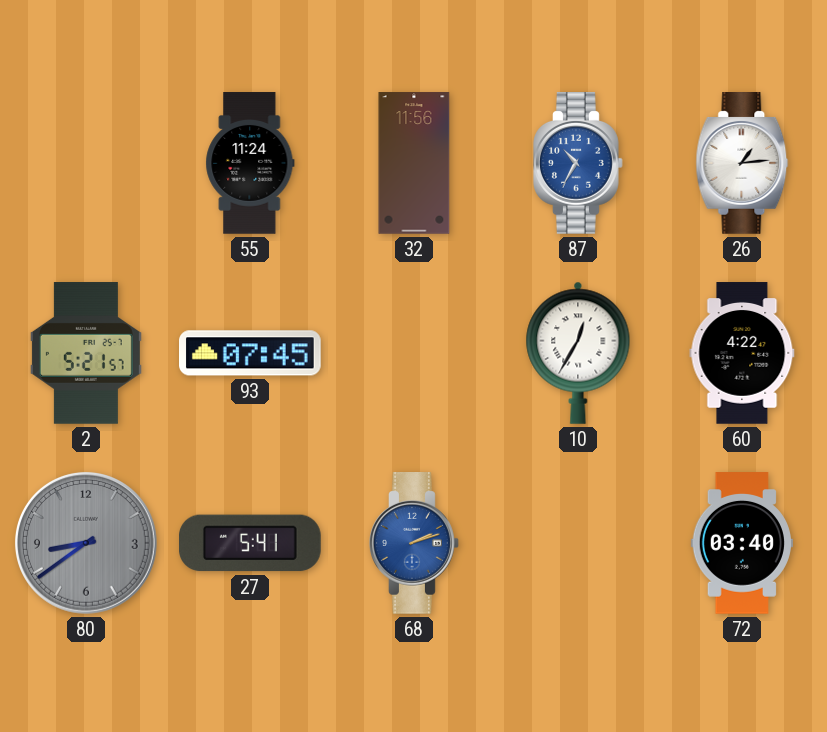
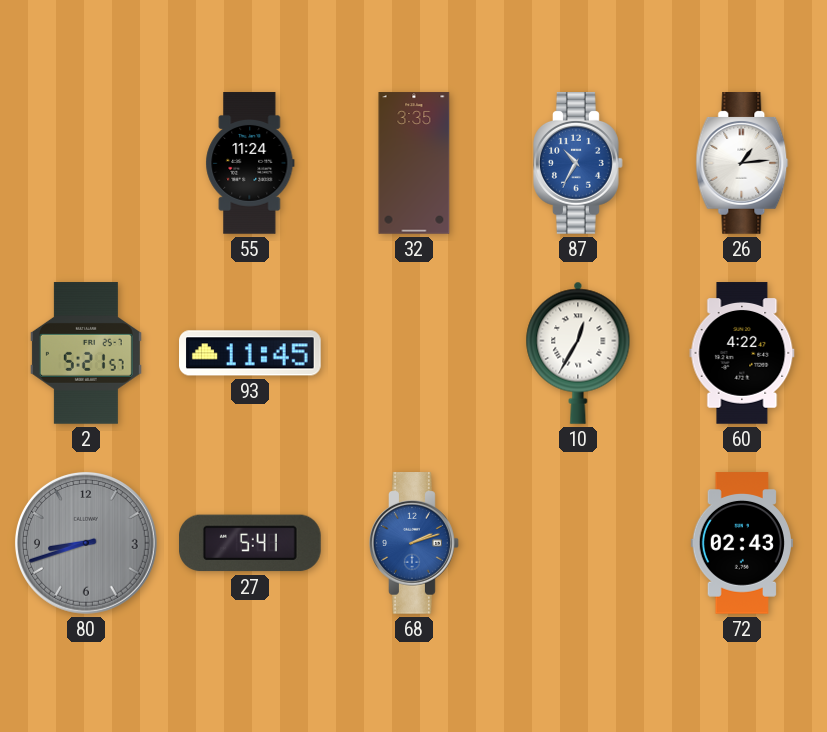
32: 11:56 -> 3:35 (414, 163)
93: 07:45 -> 11:45 (251, 353)
80: 8:39 -> 8:42 (86, 543)
72: 03:40 -> 02:43 (741, 543)
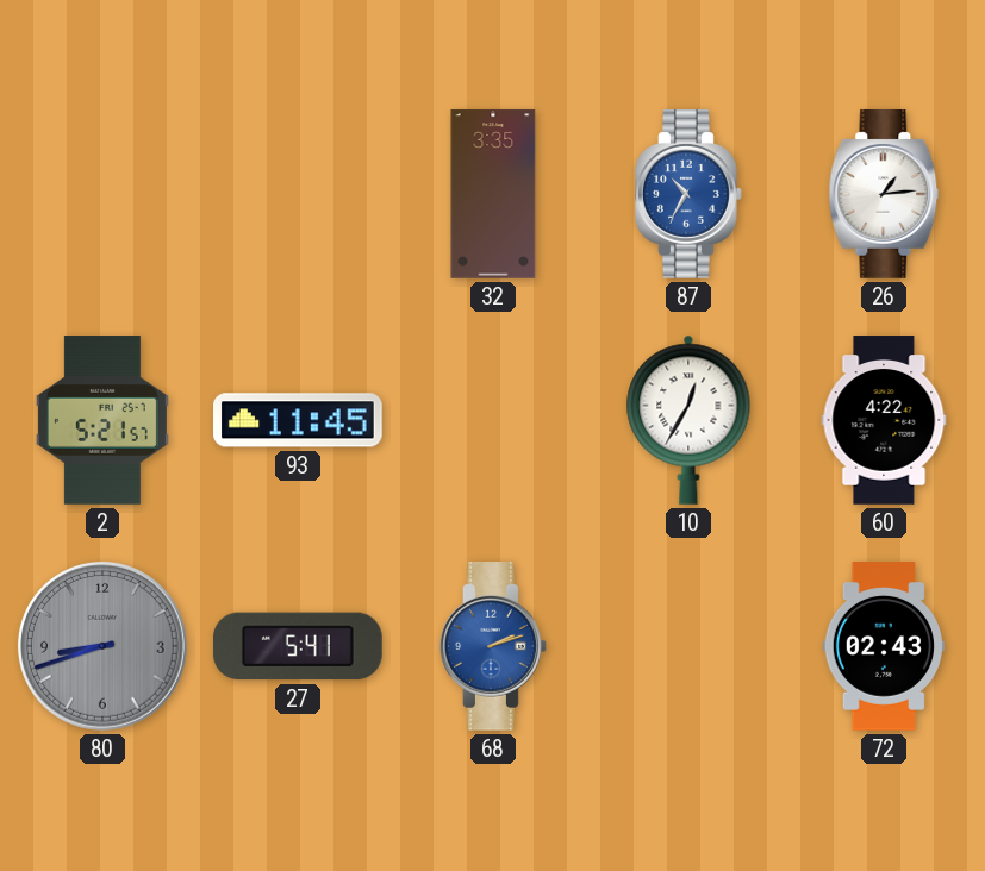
55: 11:24 -> none (250, 163)
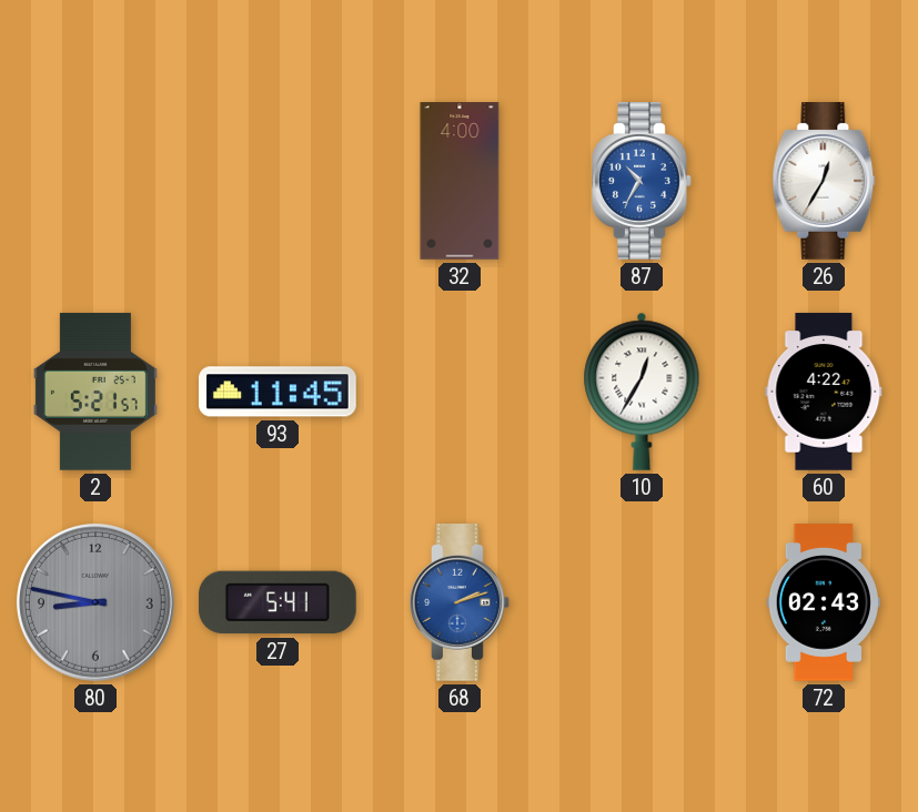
32: 3:35 -> 4:00 (460, 181)
26: 1:14 -> 12:35 (824, 182)
80: 8:42 -> 8:47 (95, 602)
